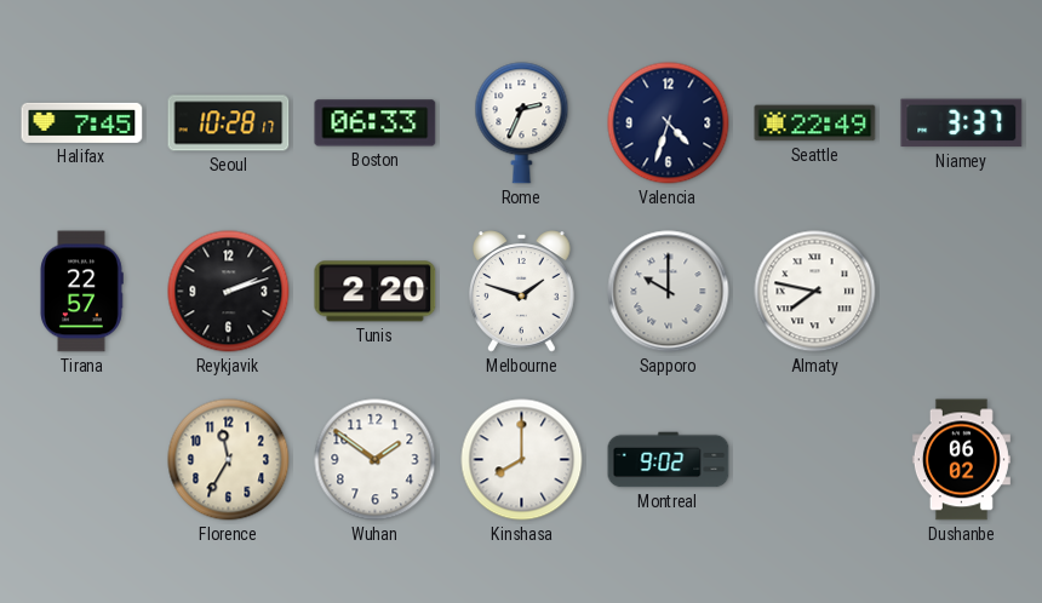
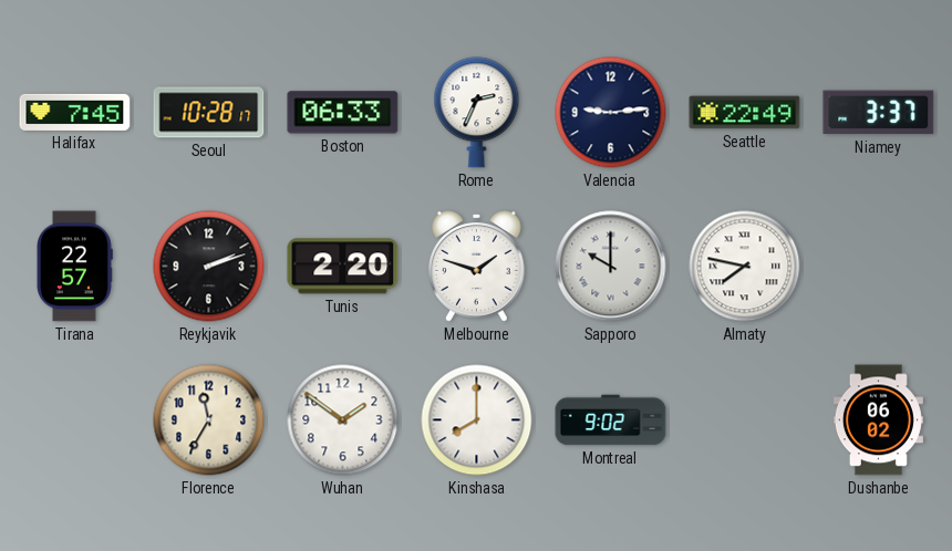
Valencia: 4:33 -> 9:14 (611, 113)
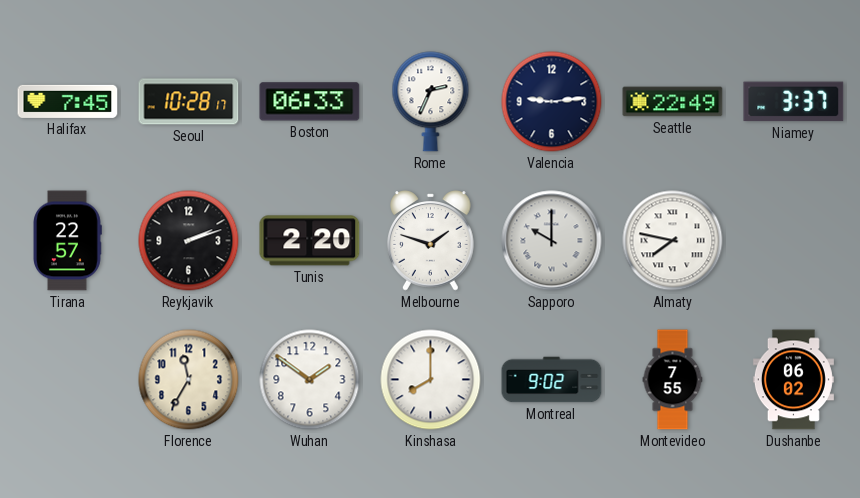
Montevideo: none -> 7:55 (673, 380)
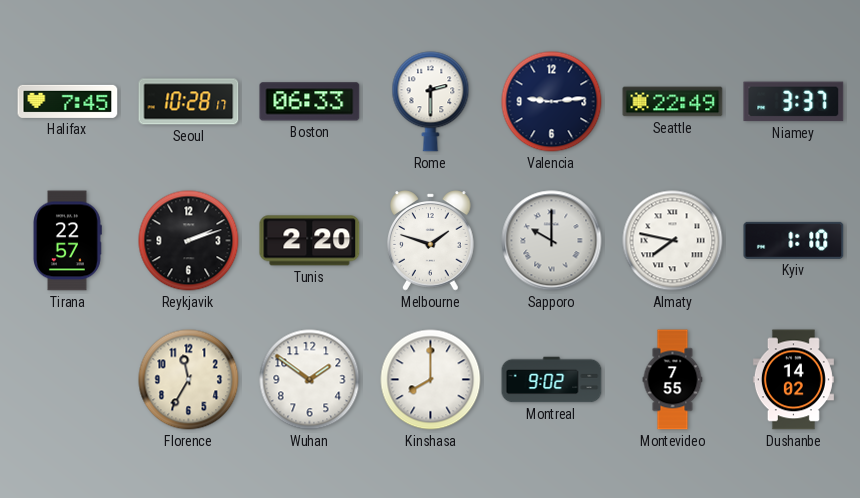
Rome: 2:34 -> 2:30 (431, 102)
Kyiv: none -> 1:10 (794, 240)
Dushanbe: 06:02 -> 14:02 (793, 380)
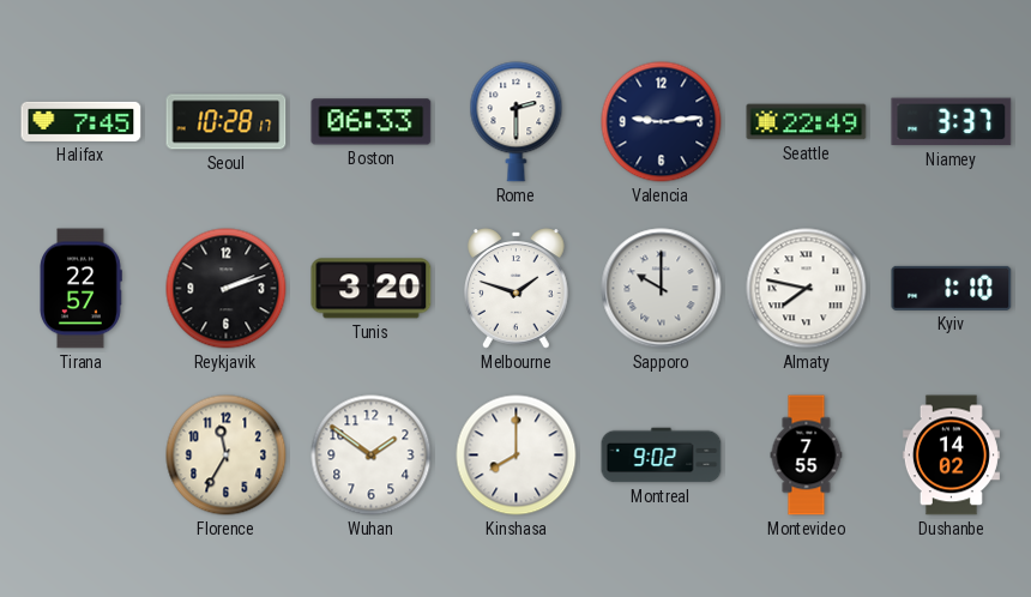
Tunis: 2:20 -> 3:20 (372, 289)
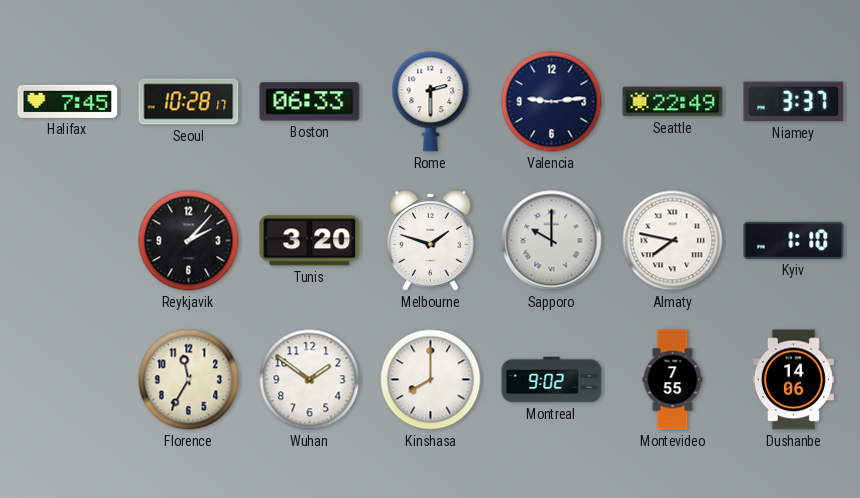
Tirana: 22:57 -> none (80, 289)
Reykjavik: 2:12 -> 2:07 (189, 241)
Dushanbe: 14:02 -> 14:06 (793, 380)
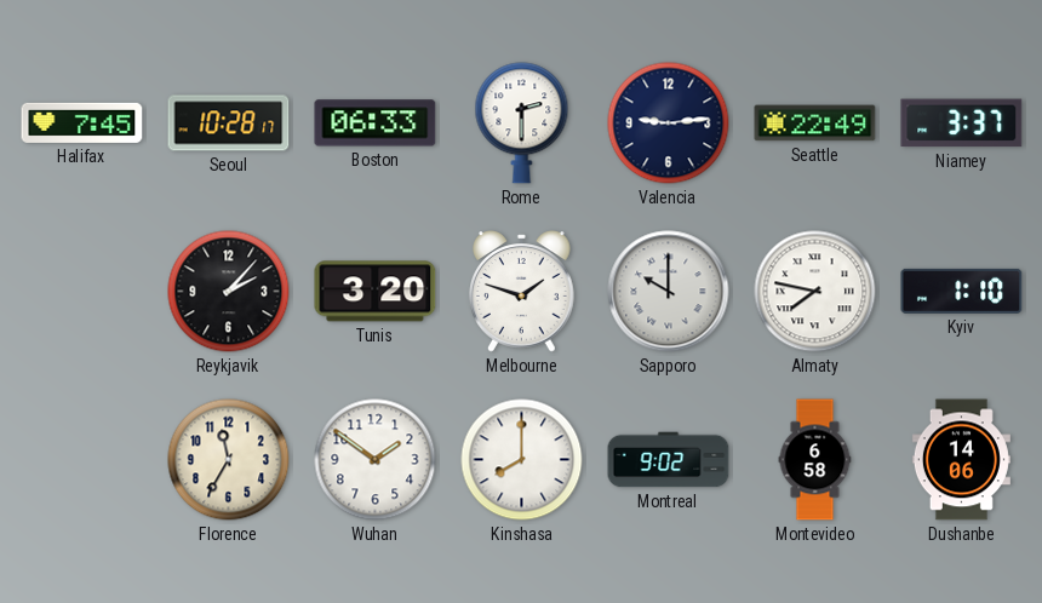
Montevideo: 7:55 -> 6:58 (815, 460)
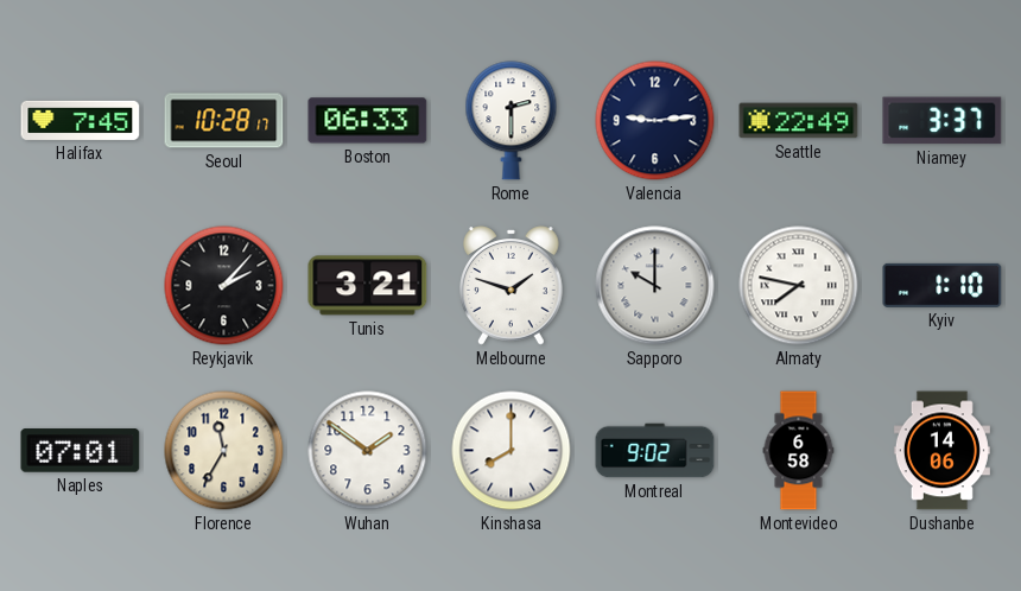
Tunis: 3:20 -> 3:21 (368, 286)
Naples: none -> 07:01 (81, 451)
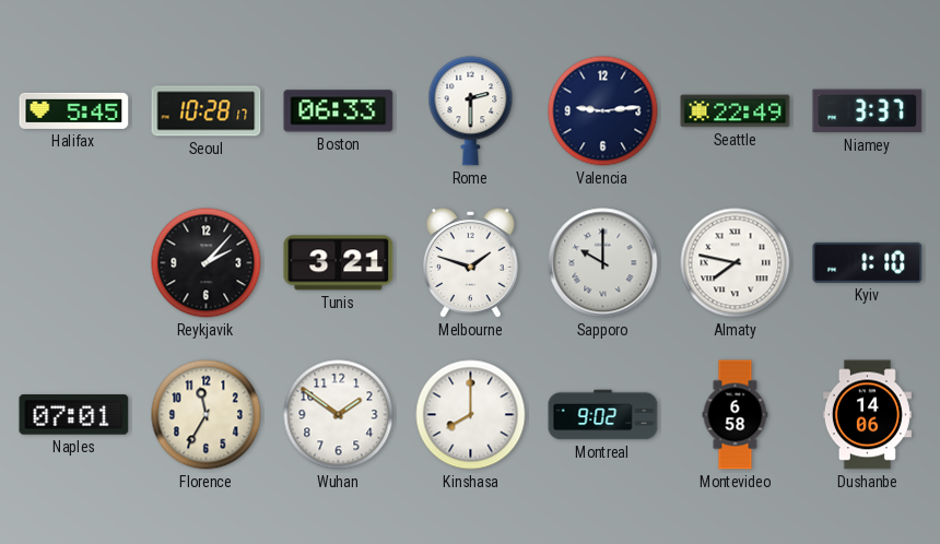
Halifax: 7:45 -> 5:45 (74, 110)
